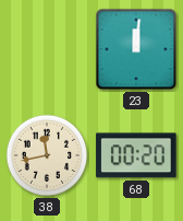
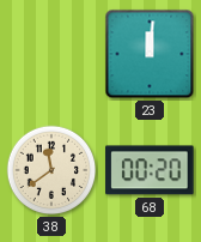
38: 11:43 -> 11:39 (51, 170)
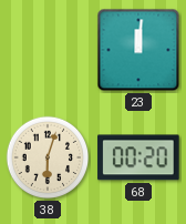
38: 11:39 -> 6:03 (48, 157)
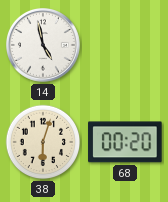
14: none -> 4:58 (44, 46)
23: 12:01 -> none (138, 50)
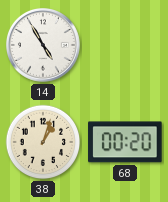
14: 4:58 -> 4:55 (44, 46)
38: 6:03 -> 1:03 (43, 142)
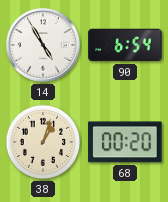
90: none -> 6:54 (125, 45)
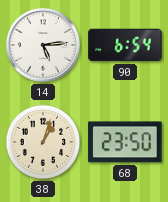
14: 4:55 -> 5:14 (44, 46)
68: 00:20 -> 23:50 (125, 142)
